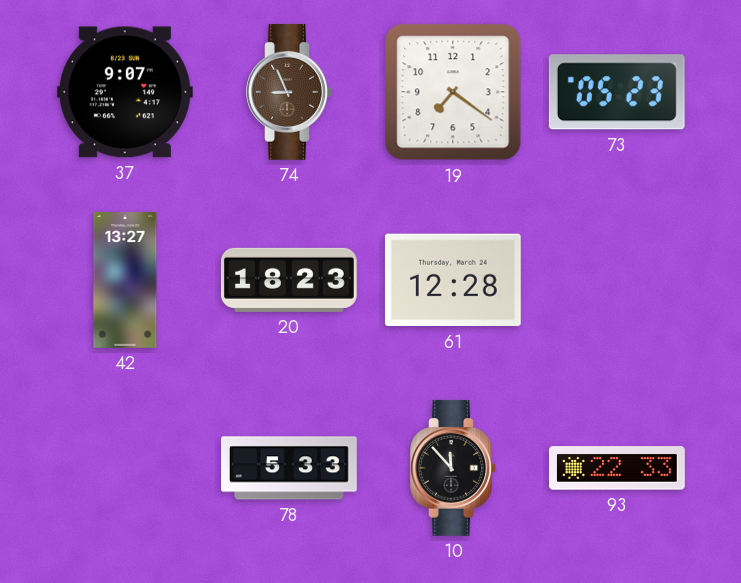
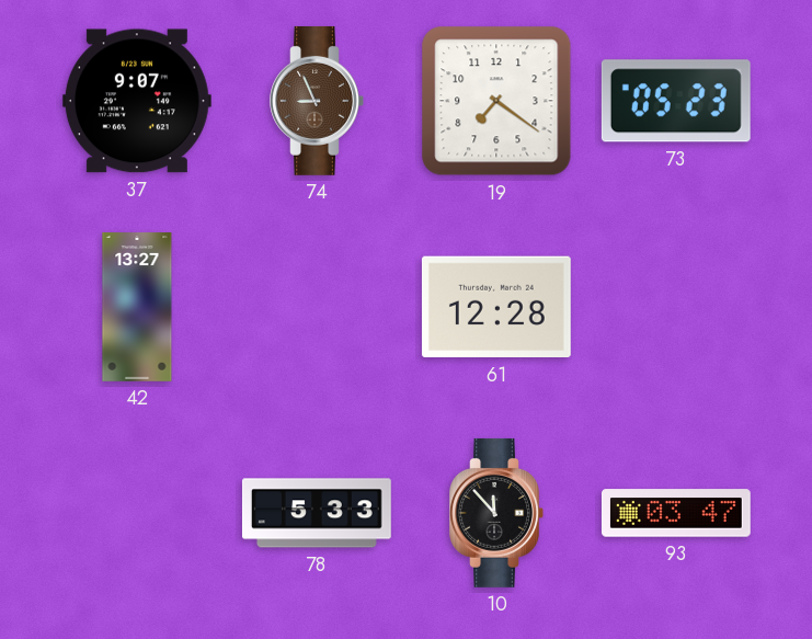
20: 18:23 -> none (289, 280)
93: 22:33 -> 03:47 (676, 513)
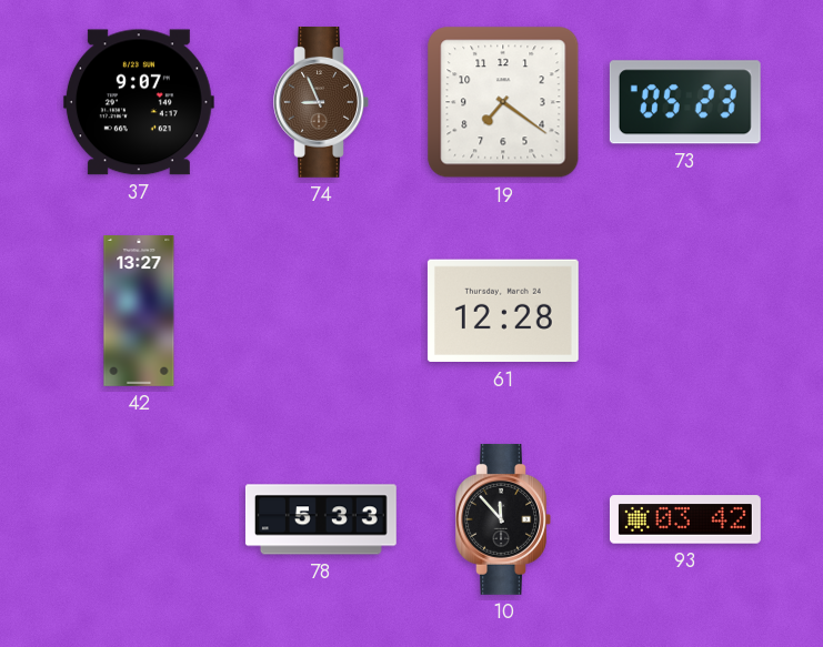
93: 03:47 -> 03:42 (685, 519)
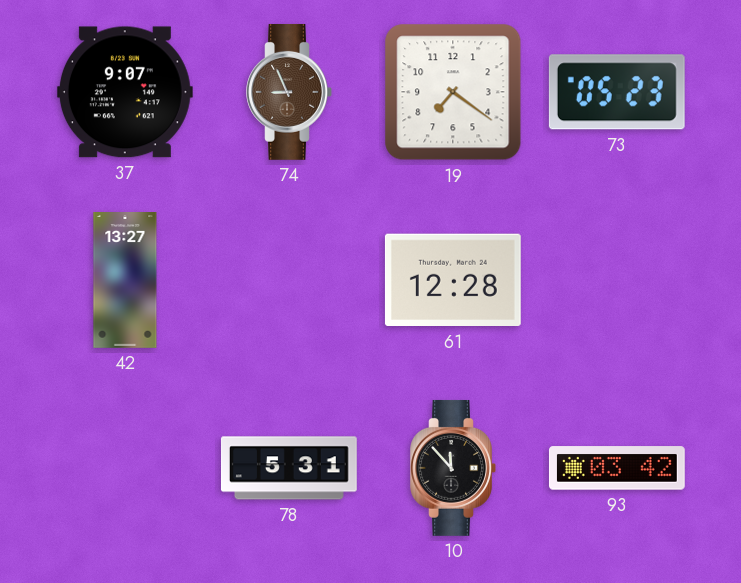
78: 5:33 -> 5:31 (289, 468)
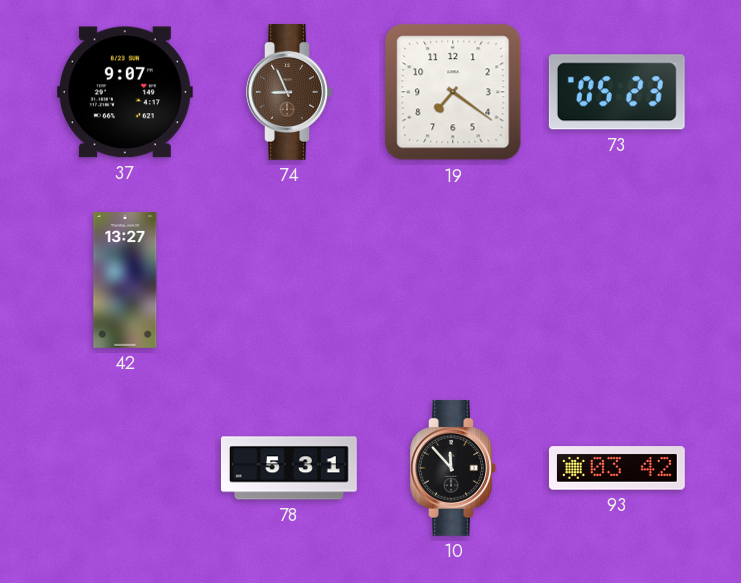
61: 12:28 -> none (453, 280)
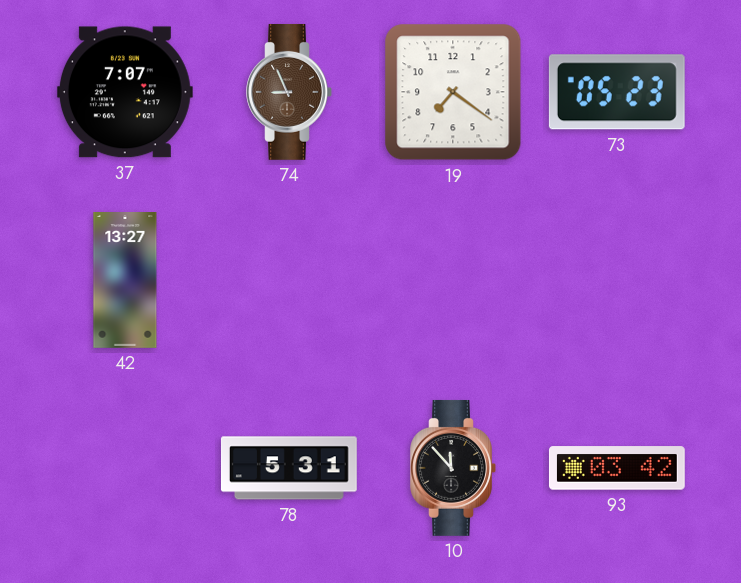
37: 9:07 -> 7:07 (125, 92)
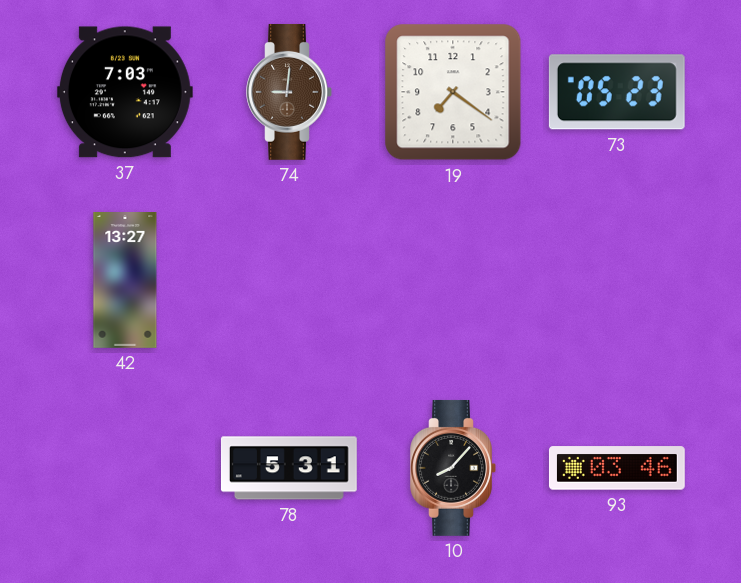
37: 7:07 -> 7:03 (125, 92)
74: 8:56 -> 9:01 (289, 92)
10: 11:53 -> 8:07 (453, 468)
93: 03:42 -> 03:46 (617, 468)
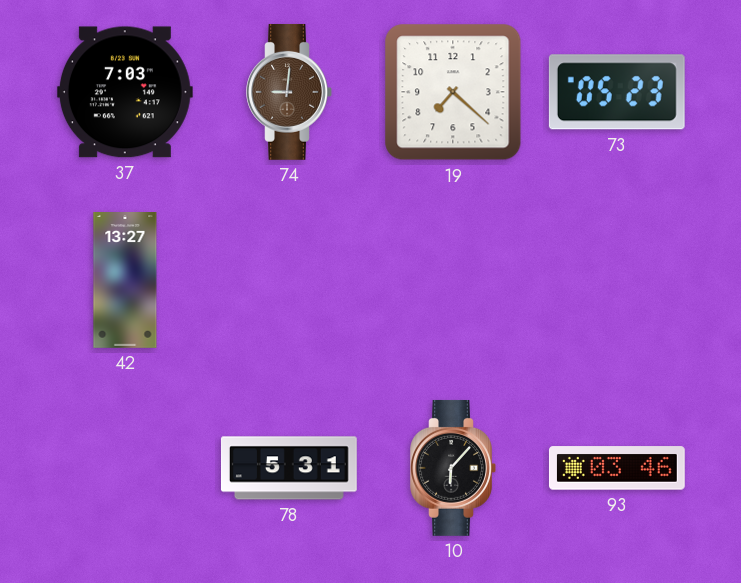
19: 7:21 -> 7:22 (453, 92)
10: 8:07 -> 6:07 (453, 468)
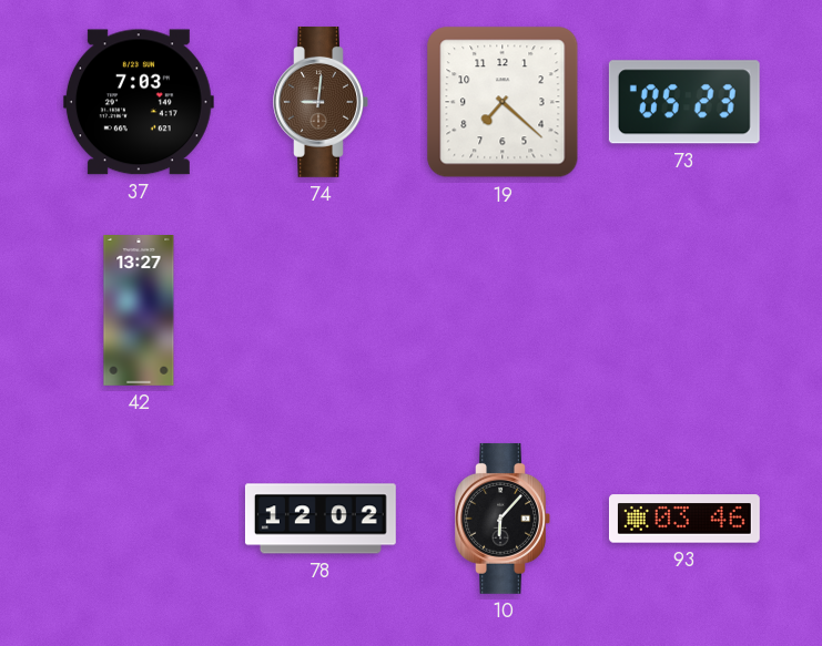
78: 5:31 -> 12:02 (321, 519)
